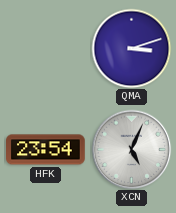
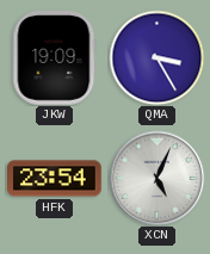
JKW: none -> 19:09 (55, 58)
QMA: 3:12 -> 3:25 (156, 57)
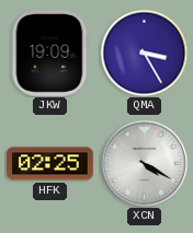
HFK: 23:54 -> 02:25 (50, 164)
XCN: 5:04 -> 4:20 (144, 163)
